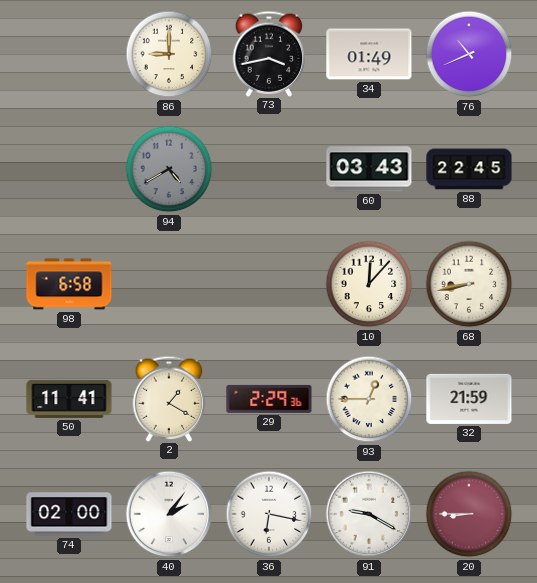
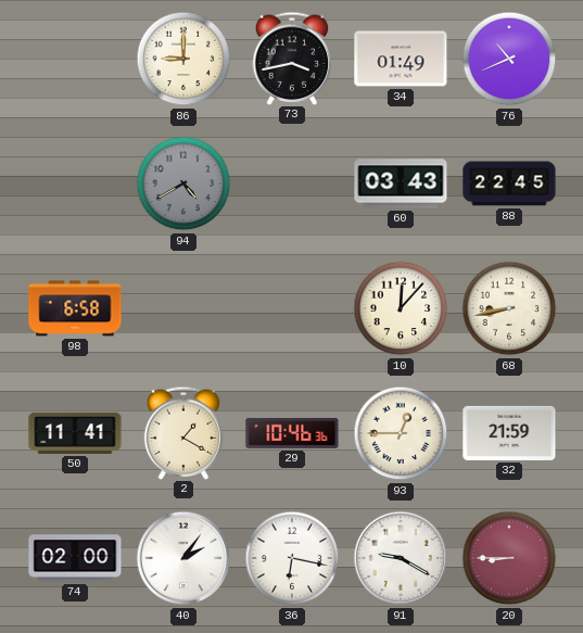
29: 2:29 -> 10:46 (292, 433)
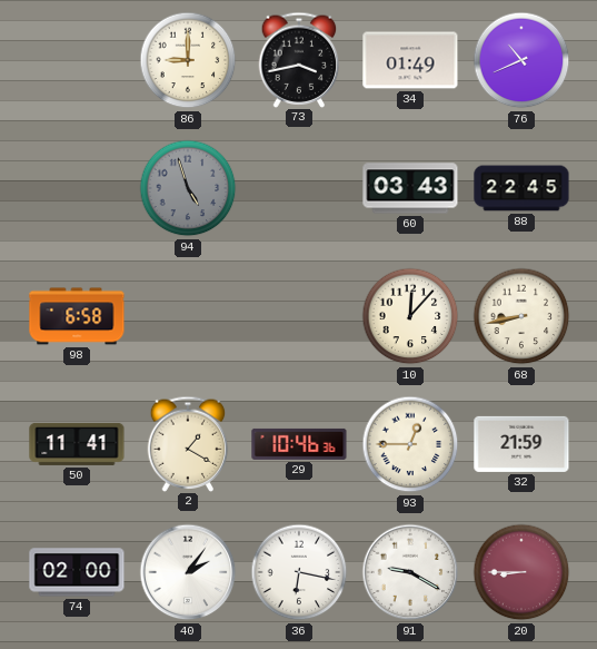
94: 4:40 -> 4:57 (188, 188)
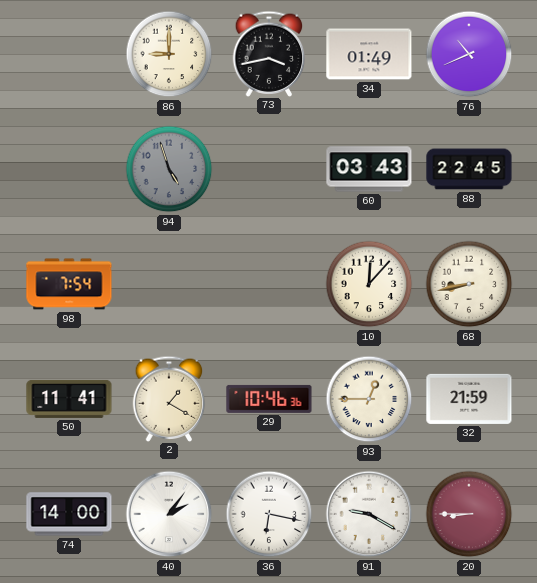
98: 6:58 -> 7:54 (69, 284)
74: 02:00 -> 14:00 (69, 514)
